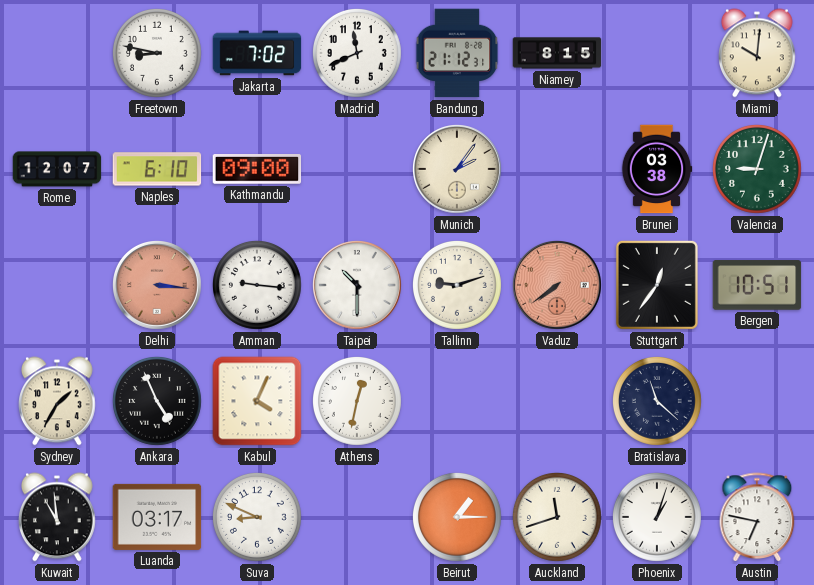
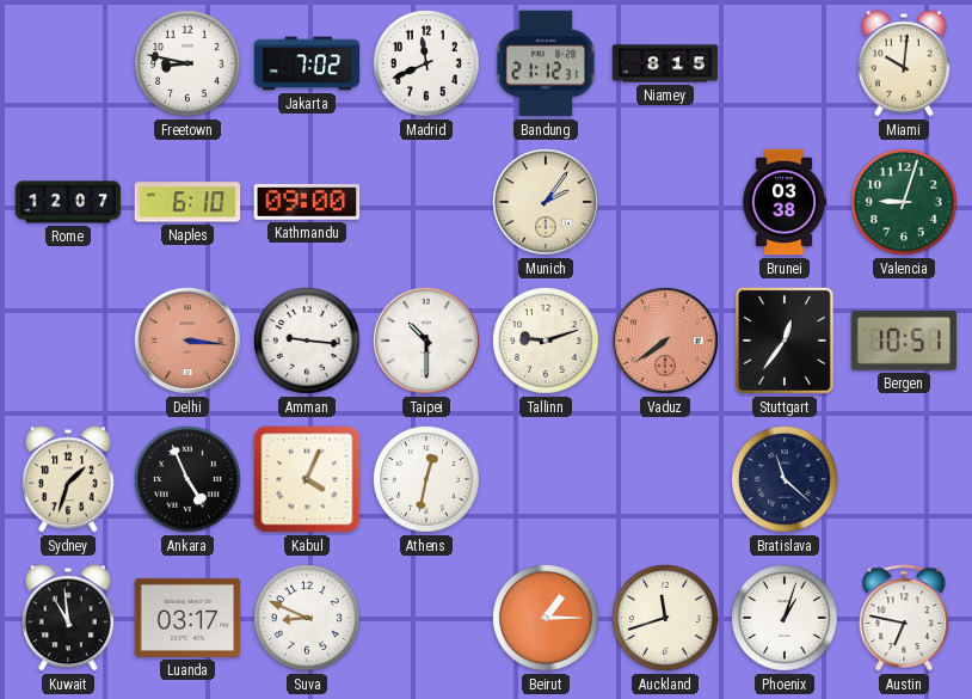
Sydney: 1:35 -> 1:33 (69, 479)
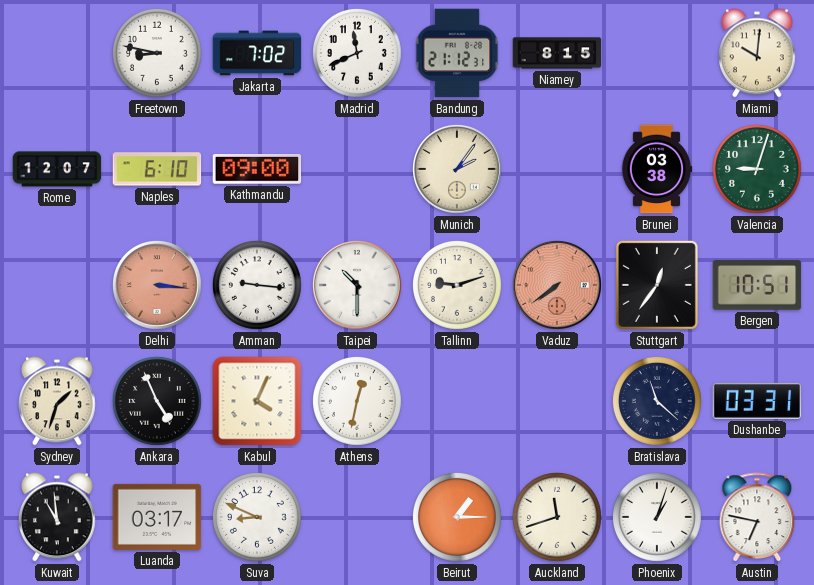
Dushanbe: none -> 03:31 (757, 401)
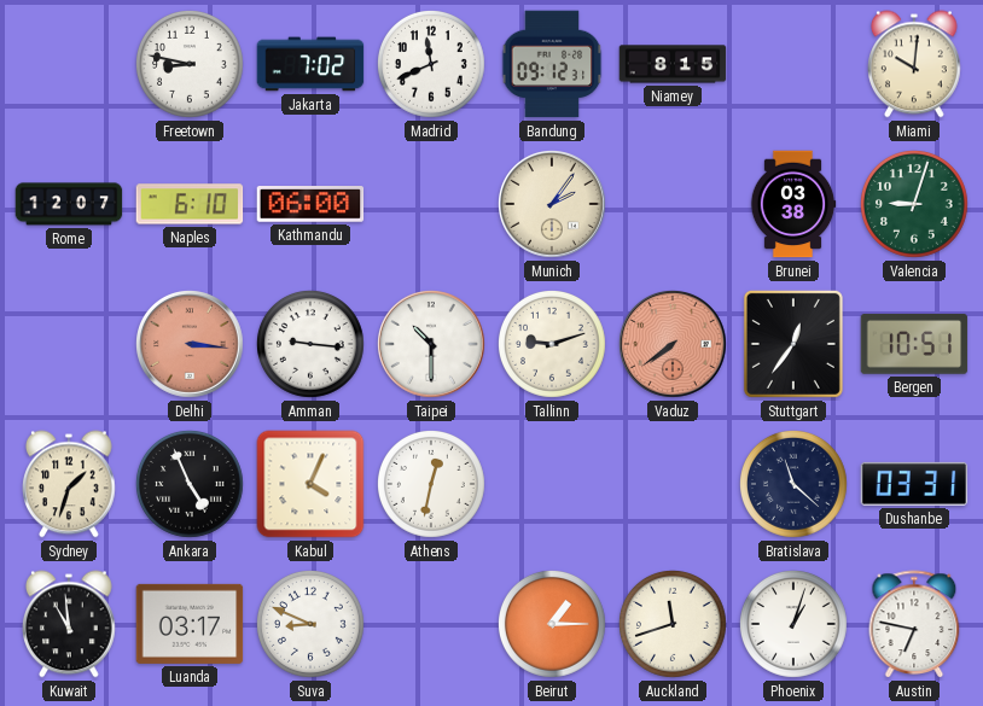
Bandung: 21:12 -> 09:12 (552, 64)
Kathmandu: 09:00 -> 06:00 (310, 205)
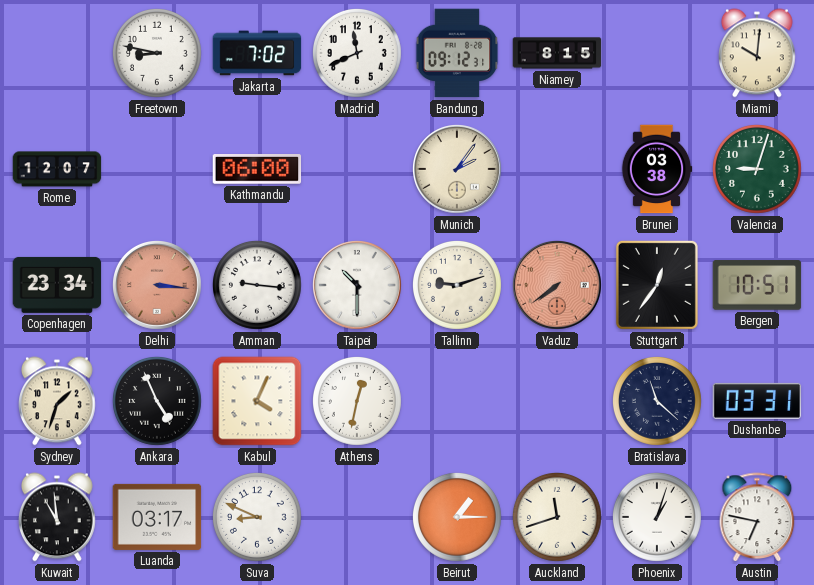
Naples: 6:10 -> none (190, 204)
Copenhagen: none -> 23:34 (57, 285)
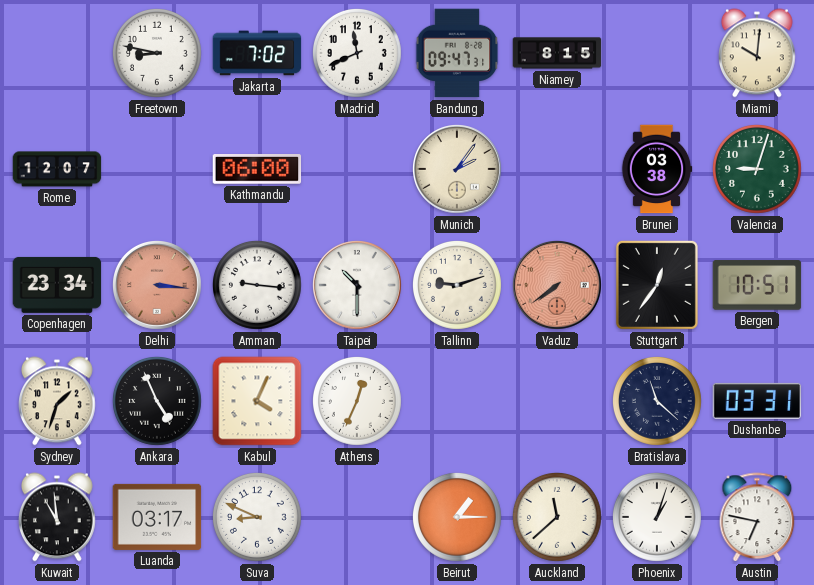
Bandung: 09:12 -> 09:47 (457, 53)
Athens: 12:32 -> 12:34 (358, 402)
Auckland: 11:42 -> 11:38 (558, 518)
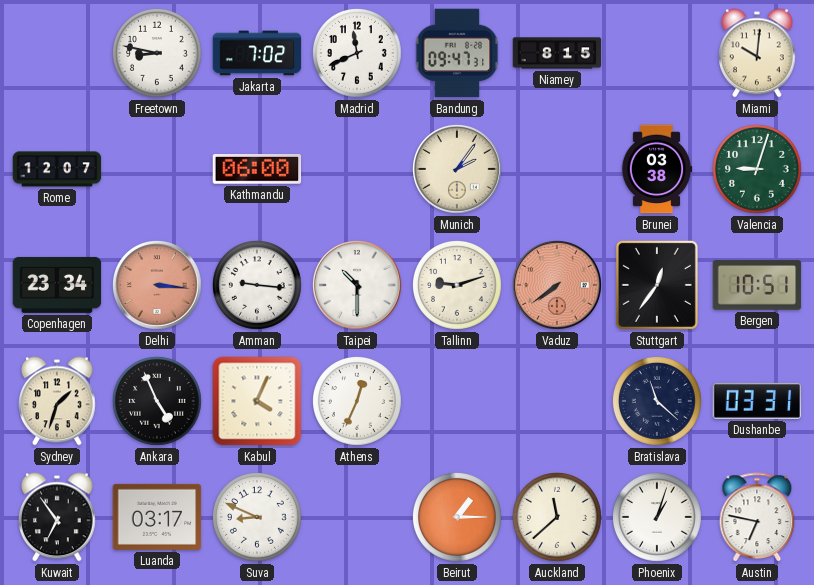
Kuwait: 10:59 -> 6:54 (58, 517)
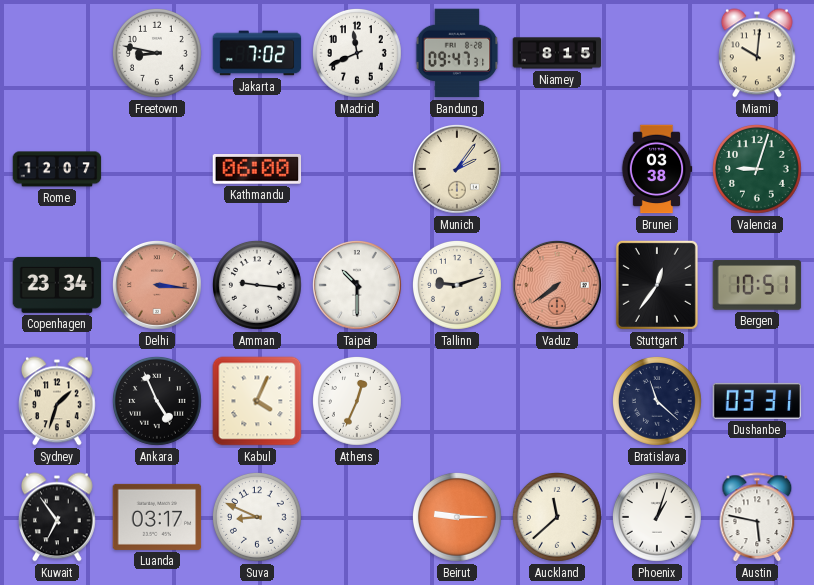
Beirut: 1:15 -> 9:15 (458, 518)
Austin: 6:47 -> 5:47 (757, 517)
